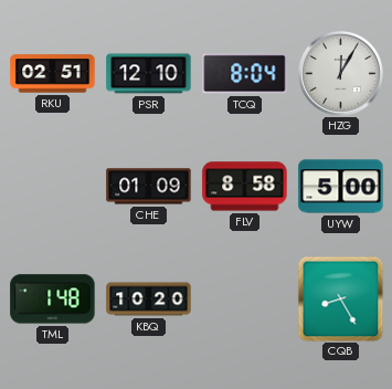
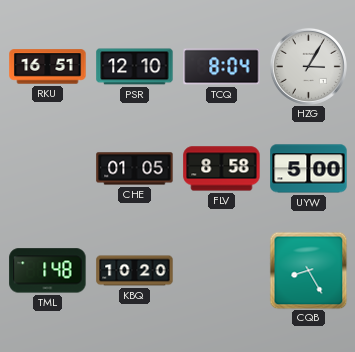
RKU: 02:51 -> 16:51 (48, 67)
HZG: 12:05 -> 3:05 (308, 66)
CHE: 01:09 -> 01:05 (135, 169)
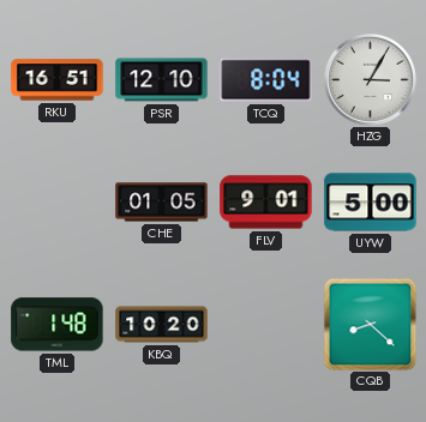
FLV: 8:58 -> 9:01 (266, 203)
CQB: 8:25 -> 8:22 (370, 324)
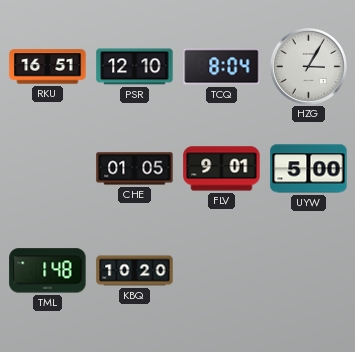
CQB: 8:22 -> none (370, 324)
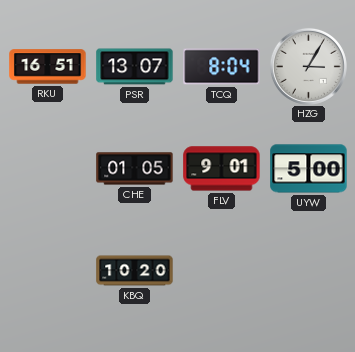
PSR: 12:10 -> 13:07 (135, 67)
TML: 1:48 -> none (48, 271)
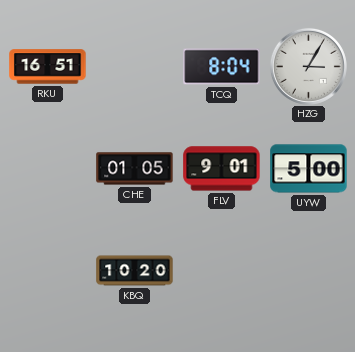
PSR: 13:07 -> none (135, 67)
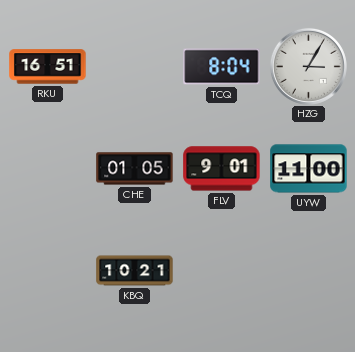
UYW: 5:00 -> 11:00 (309, 169)
KBQ: 10:20 -> 10:21 (135, 271)
